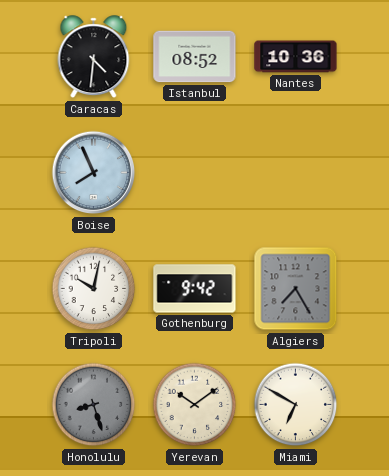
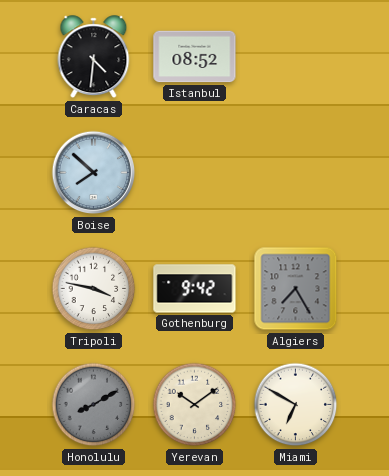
Nantes: 10:36 -> none (296, 57)
Boise: 7:56 -> 7:52 (94, 173)
Tripoli: 10:02 -> 3:47 (94, 289)
Honolulu: 8:27 -> 8:10 (94, 405)
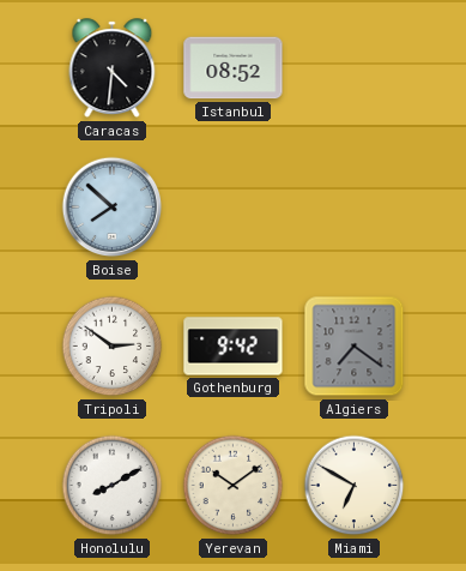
Tripoli: 3:47 -> 2:51 (113, 347)
Algiers: 7:25 -> 7:21 (355, 347)
Honolulu dial: grey -> white (113, 486)
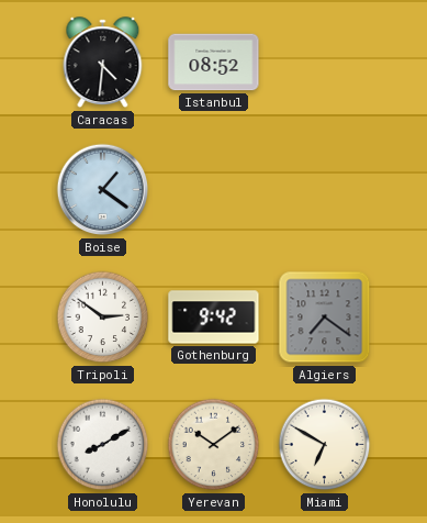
Boise: 7:52 -> 1:21 (103, 190)
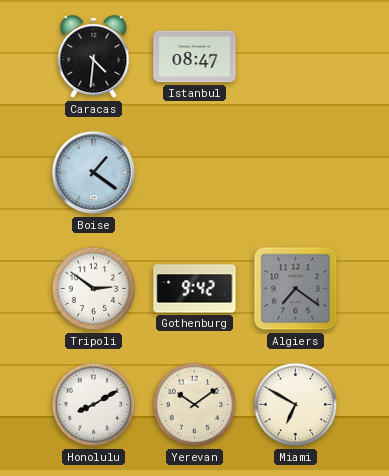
Istanbul: 08:52 -> 08:47 (195, 57)
